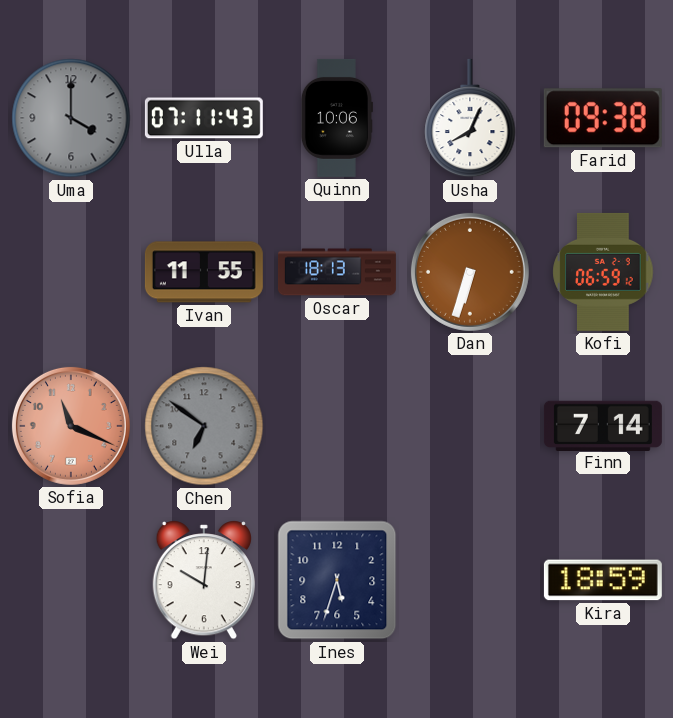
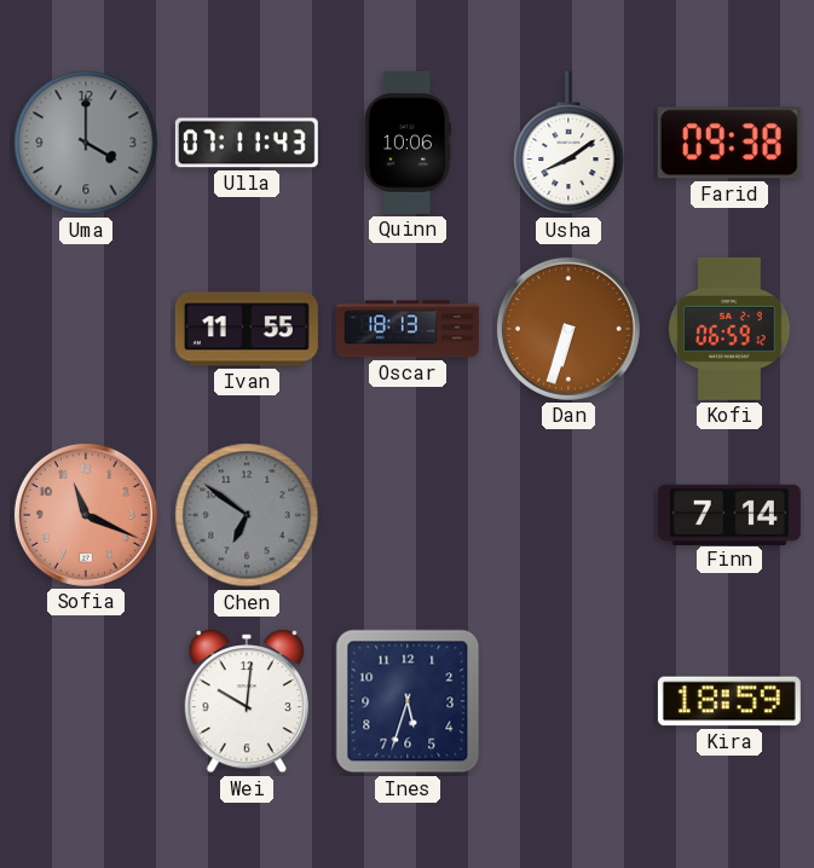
Usha: 8:04 -> 8:09 (568, 143)
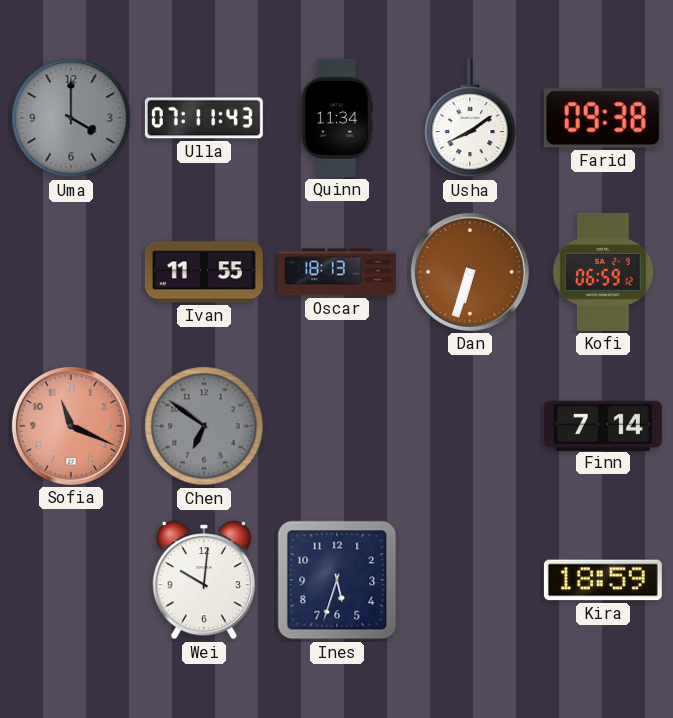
Quinn: 10:06 -> 11:34 (337, 118)
